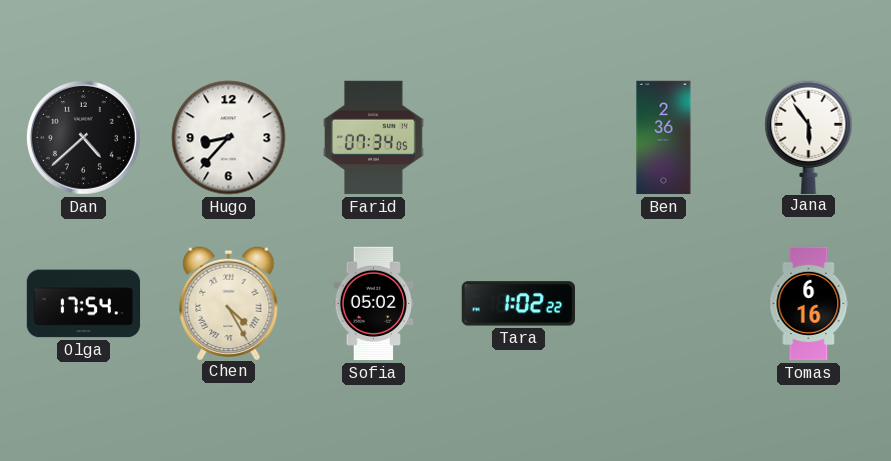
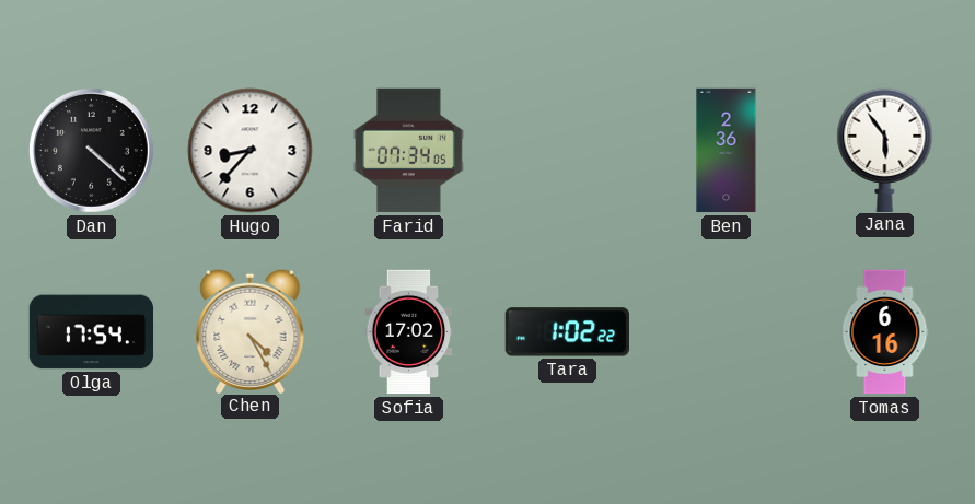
Dan: 4:38 -> 4:22 (91, 150)
Sofia: 05:02 -> 17:02 (409, 332)
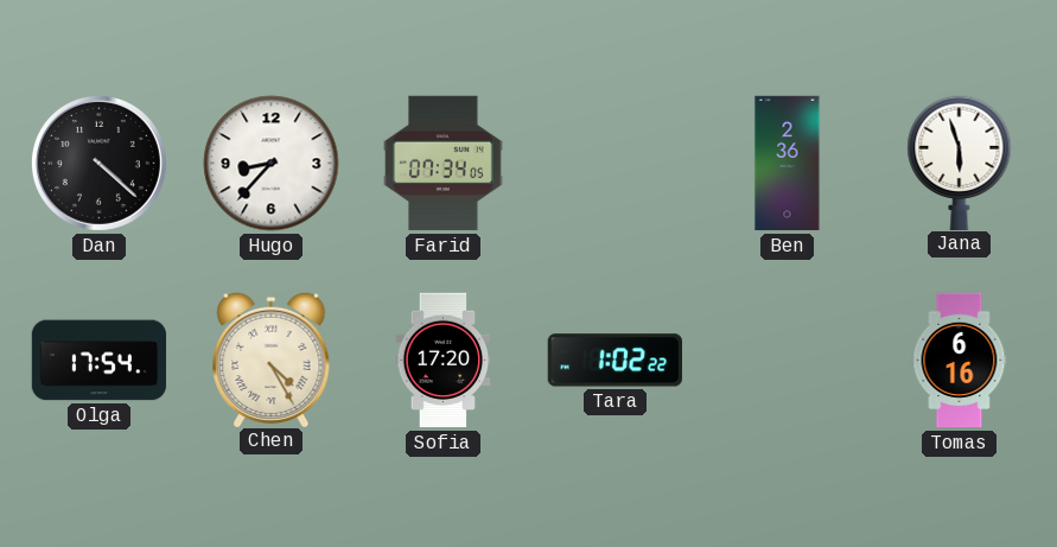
Jana: 5:54 -> 5:57 (960, 163)
Sofia: 17:02 -> 17:20 (444, 361)
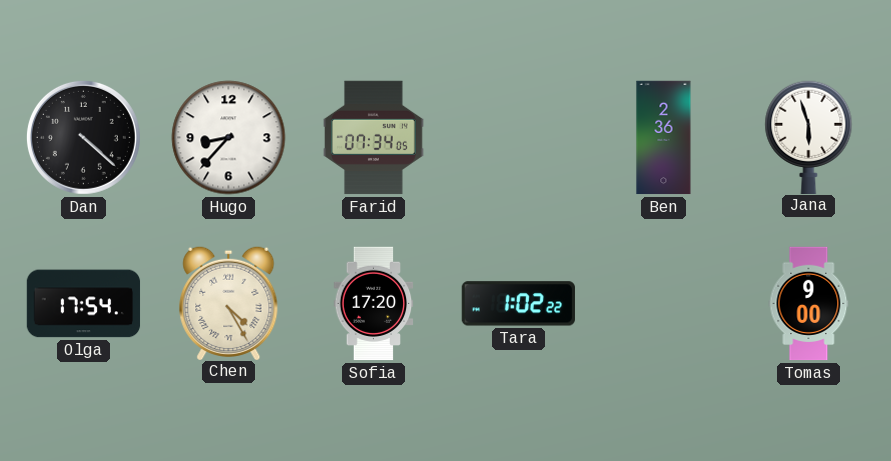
Tomas: 6:16 -> 9:00 (809, 304)
